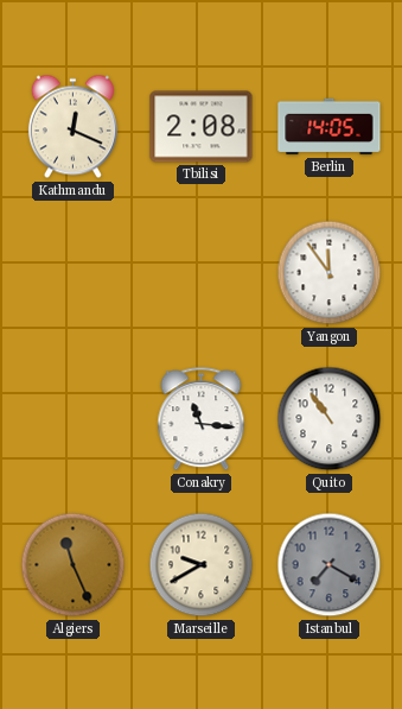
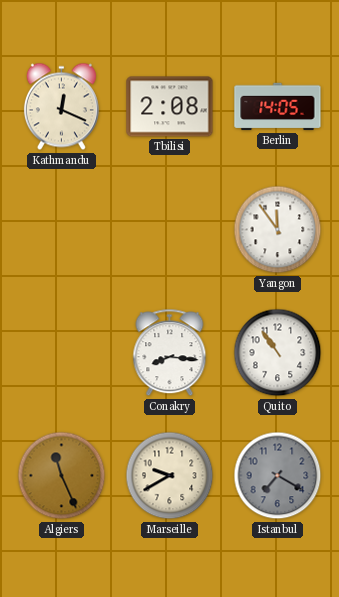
Conakry: 11:16 -> 8:16 (170, 353)
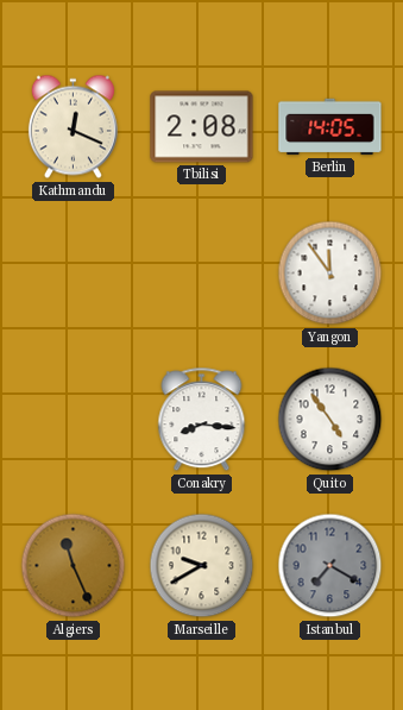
Quito: 10:54 -> 4:54 (330, 420)
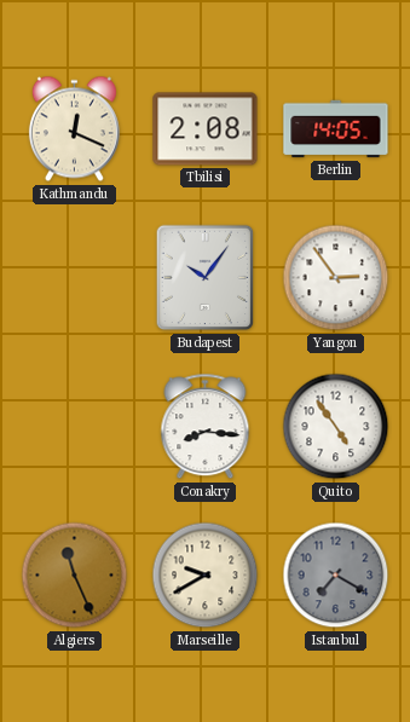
Budapest: none -> 10:06 (206, 278)
Yangon: 11:54 -> 2:54 (336, 278)
